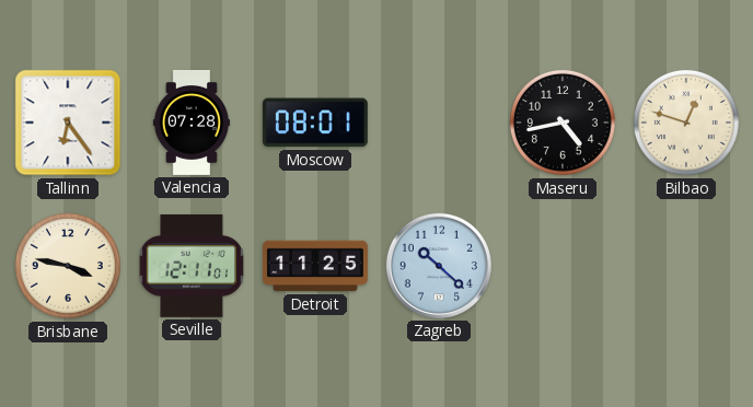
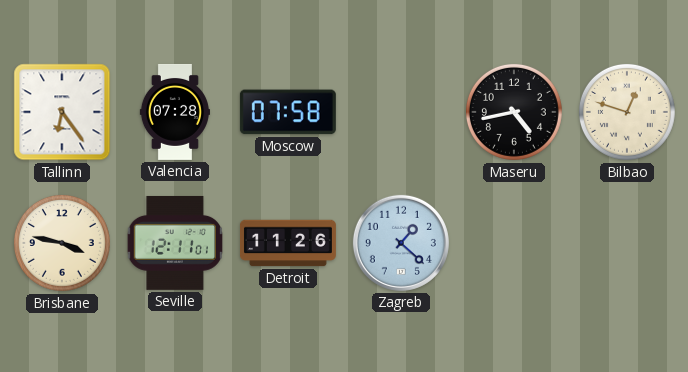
Moscow: 08:01 -> 07:58 (288, 112)
Detroit: 11:25 -> 11:26 (288, 243)
Zagreb: 10:22 -> 1:22 (401, 243)
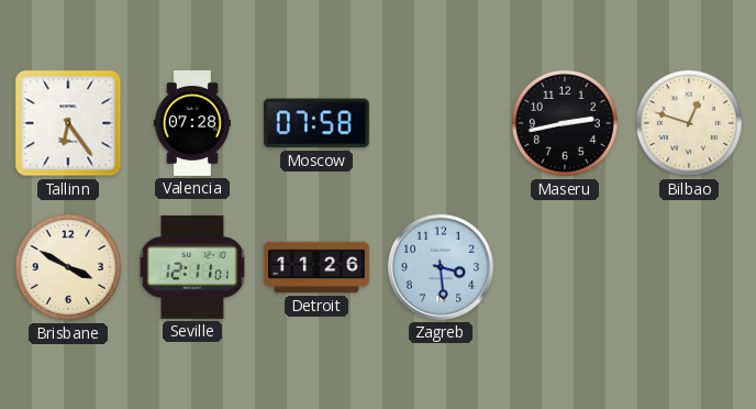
Maseru: 4:43 -> 2:43 (565, 123)
Brisbane: 3:47 -> 3:50 (68, 267)
Zagreb: 1:22 -> 3:29 (441, 267)
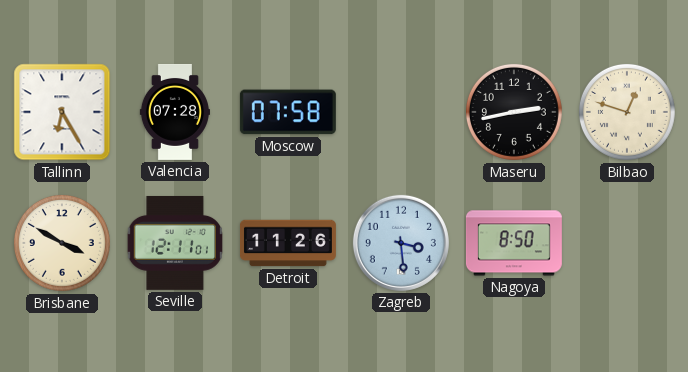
Tallinn: 6:24 -> 6:25 (62, 112)
Nagoya: none -> 8:50 (514, 243)
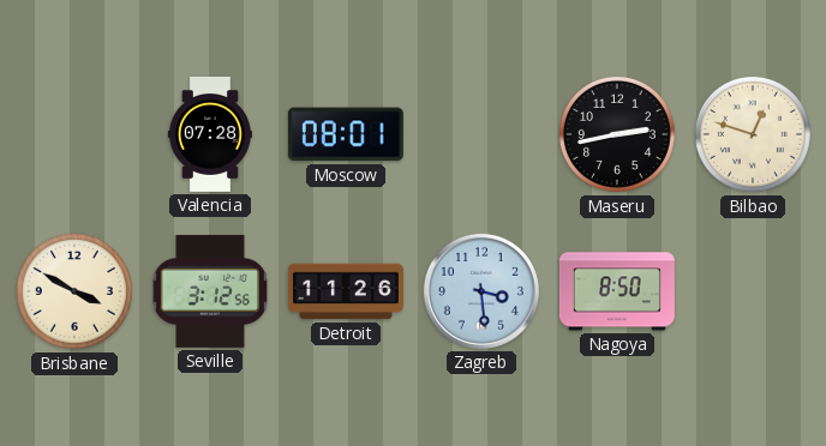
Tallinn: 6:25 -> none (62, 112)
Moscow: 07:58 -> 08:01 (346, 134)
Seville: 12:11 -> 3:12 (209, 291)
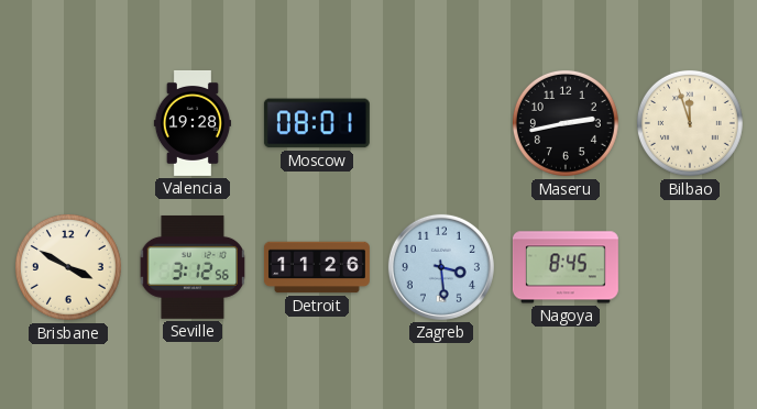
Valencia: 07:28 -> 19:28 (193, 123)
Bilbao: 12:48 -> 11:57 (690, 123)
Nagoya: 8:50 -> 8:45 (566, 267)
